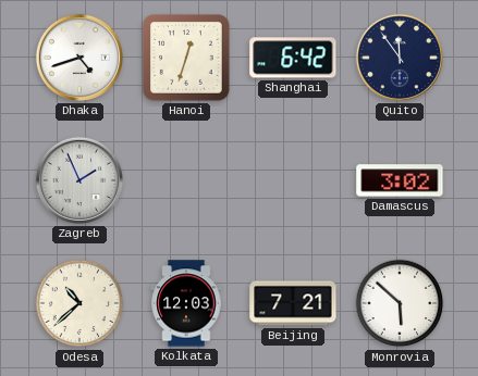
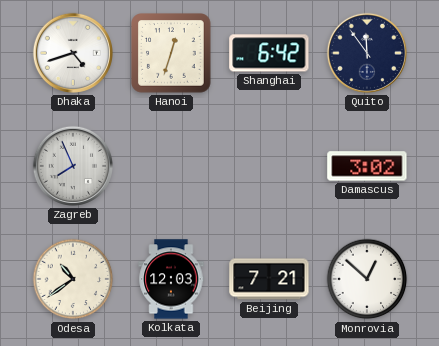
Zagreb: 1:56 -> 7:56 (73, 166)
Odesa: 10:38 -> 10:39 (73, 279)
Monrovia: 5:52 -> 12:52 (367, 279)
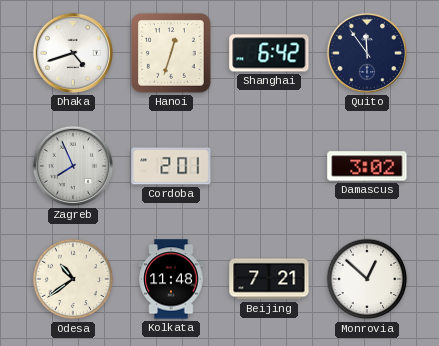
Cordoba: none -> 2:01 (171, 166)
Kolkata: 12:03 -> 11:48 (171, 279)
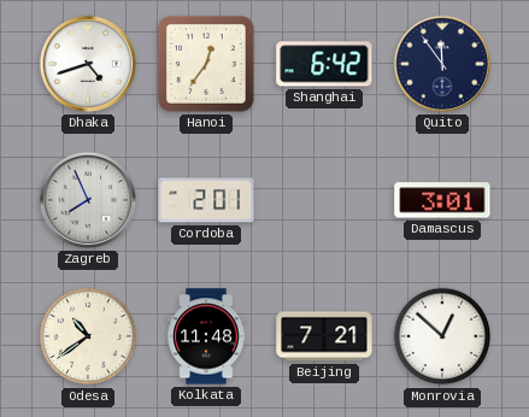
Hanoi: 12:33 -> 12:36 (207, 65)
Damascus: 3:02 -> 3:01 (442, 200)
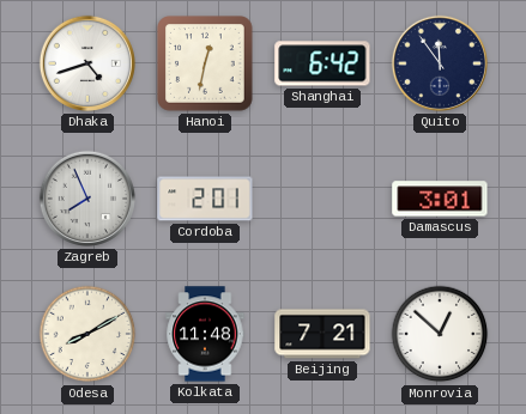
Hanoi: 12:36 -> 12:32 (206, 65)
Odesa: 10:39 -> 8:10 (87, 334)
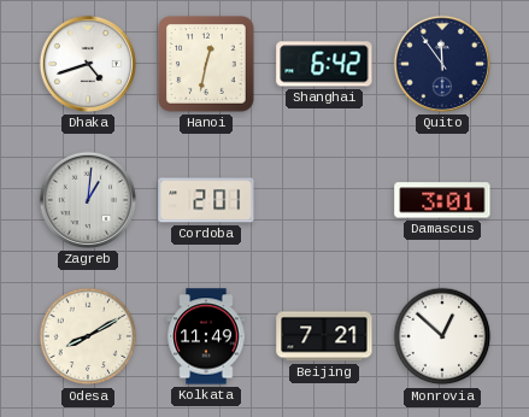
Zagreb: 7:56 -> 1:01 (88, 200)
Kolkata: 11:48 -> 11:49 (206, 336)
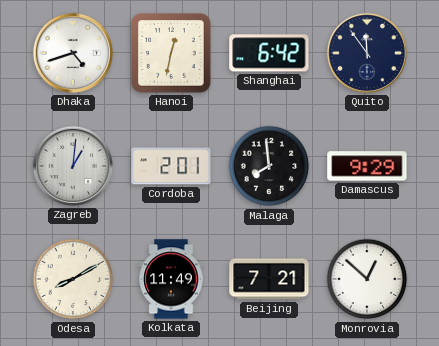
Malaga: none -> 7:59 (269, 166)
Damascus: 3:01 -> 9:29 (367, 166)
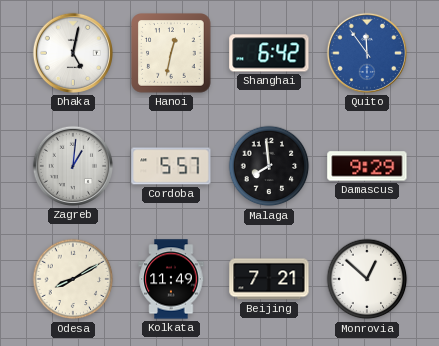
Dhaka: 4:42 -> 5:02 (73, 53)
Quito dial: navy -> blue (367, 53)
Cordoba: 2:01 -> 5:57 (171, 166)
